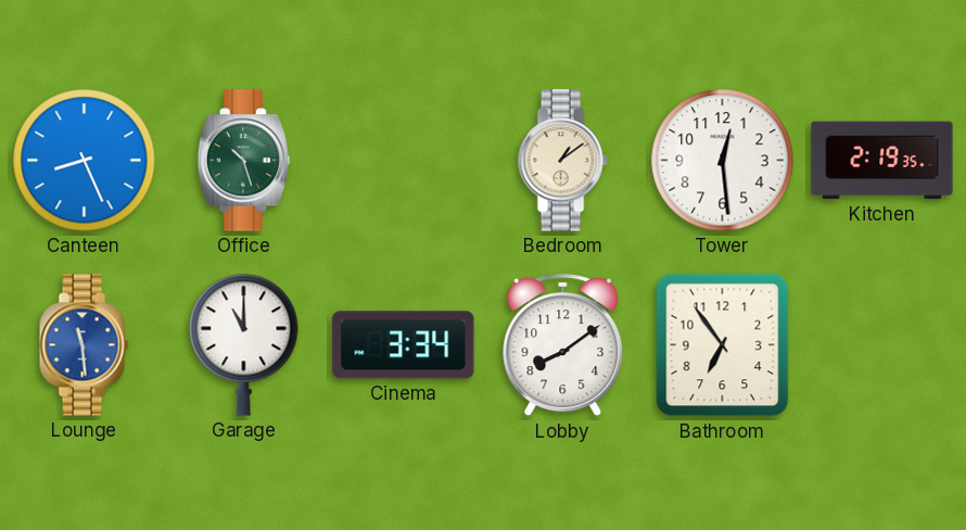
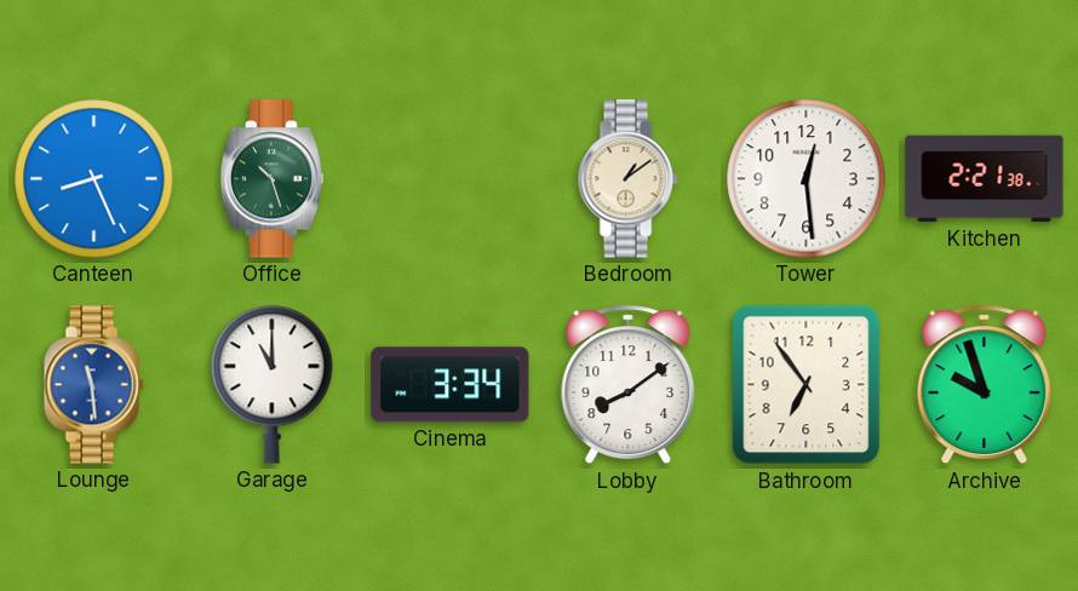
Kitchen: 2:19 -> 2:21 (985, 179)
Archive: none -> 9:57 (985, 385)
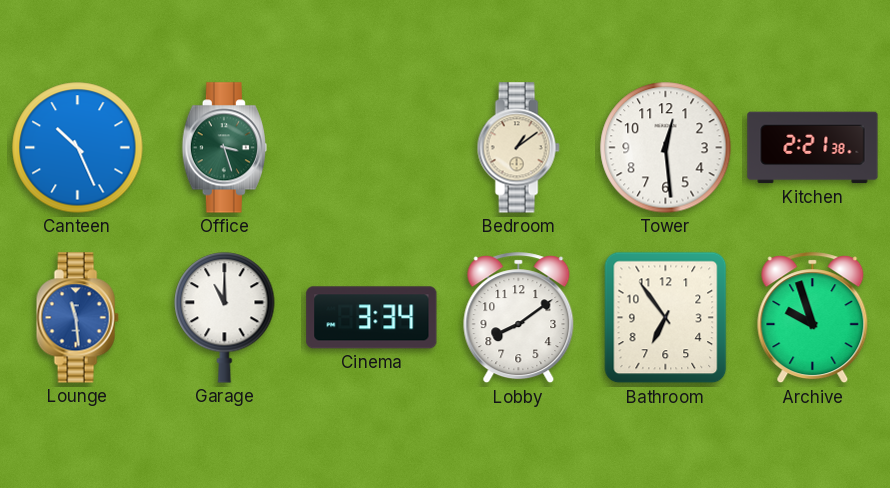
Canteen: 8:26 -> 10:26 (78, 148)
Office: 10:27 -> 3:27 (224, 148)
